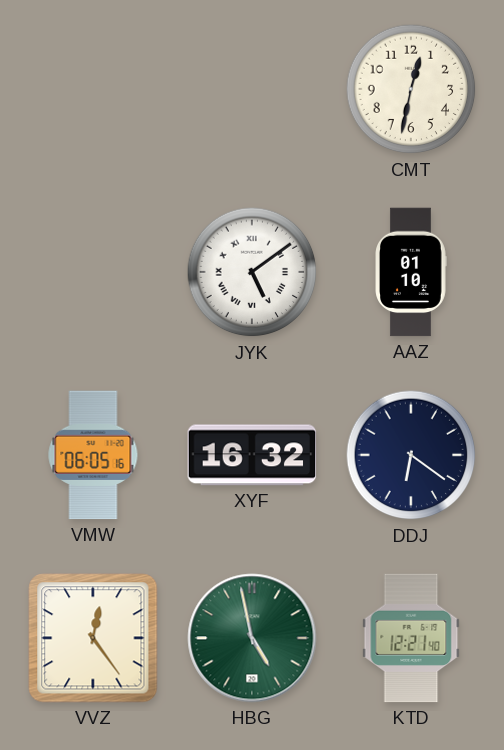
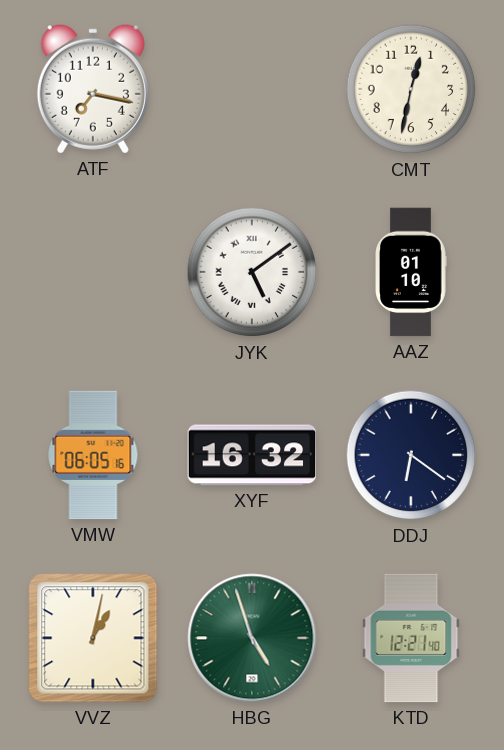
ATF: none -> 7:17 (93, 89)
VVZ: 12:24 -> 1:02 (93, 638)
HBG: 4:58 -> 4:57 (252, 638)
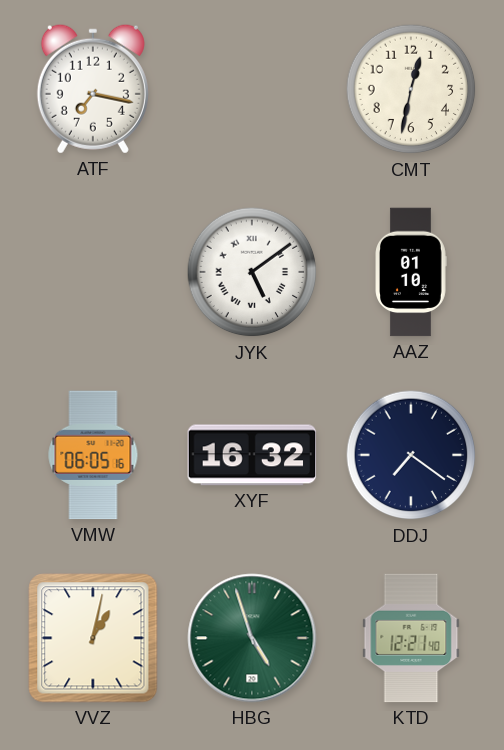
DDJ: 6:21 -> 7:21 (411, 455)
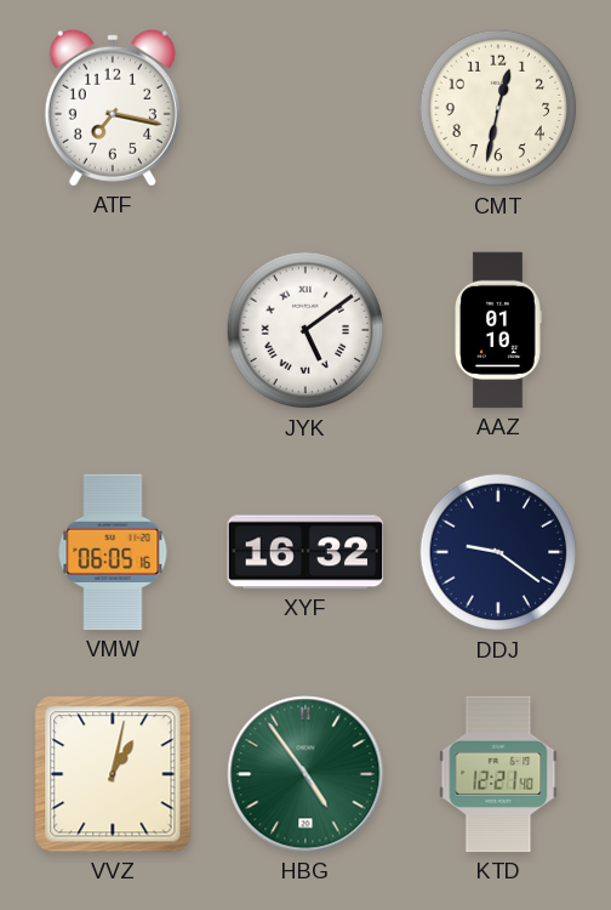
DDJ: 7:21 -> 9:21 (498, 552)
HBG: 4:57 -> 4:54 (305, 774)
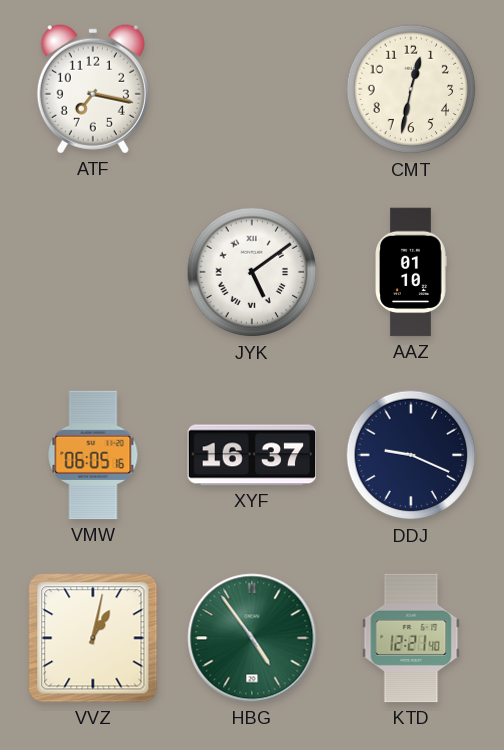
XYF: 16:32 -> 16:37 (252, 455)
DDJ: 9:21 -> 9:19 (411, 455)
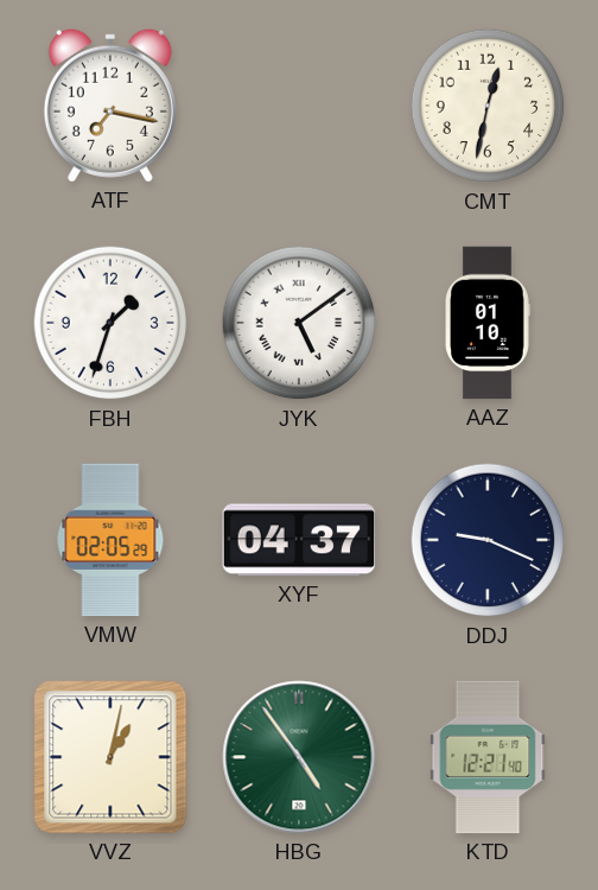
FBH: none -> 1:33 (110, 323)
VMW: 06:05 -> 02:05 (110, 540)
XYF: 16:37 -> 04:37 (299, 540)
